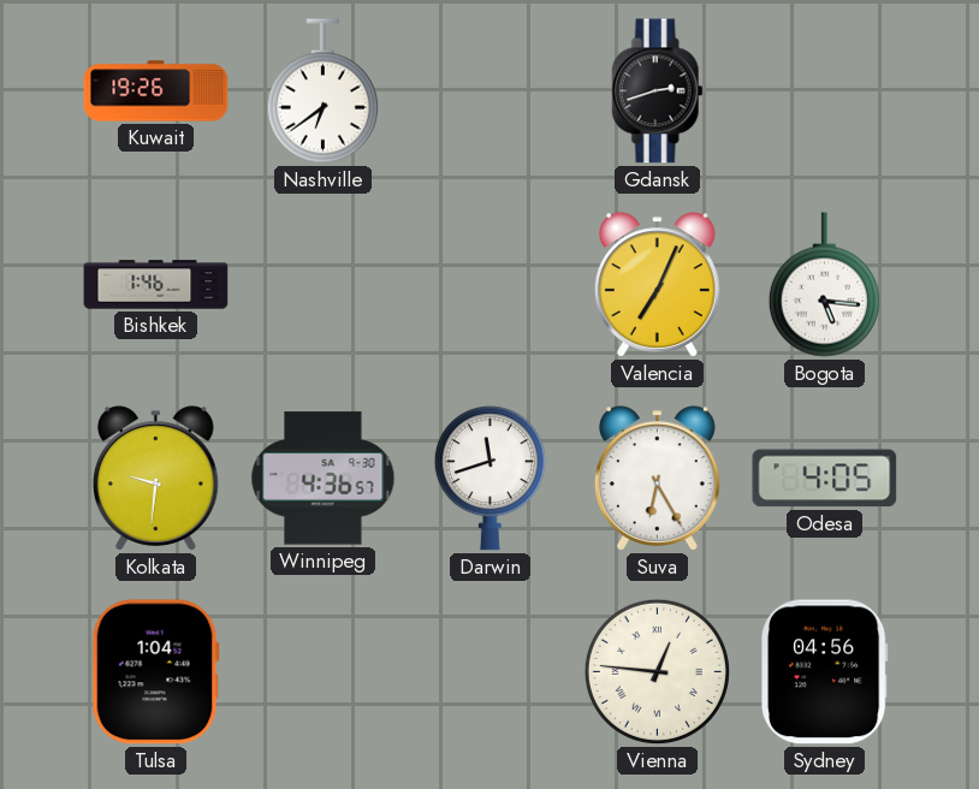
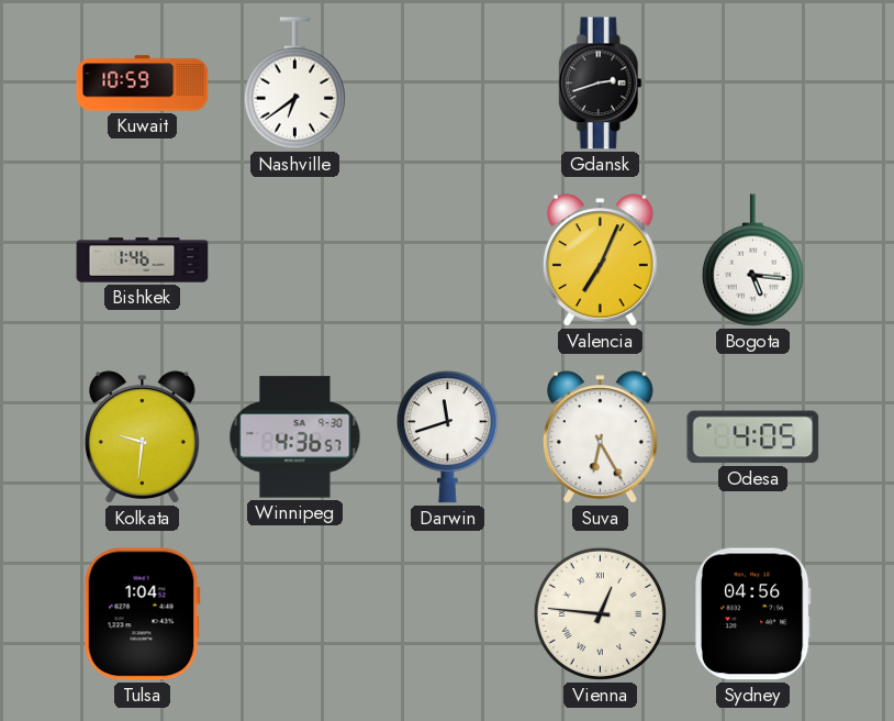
Kuwait: 19:26 -> 10:59 (143, 84)
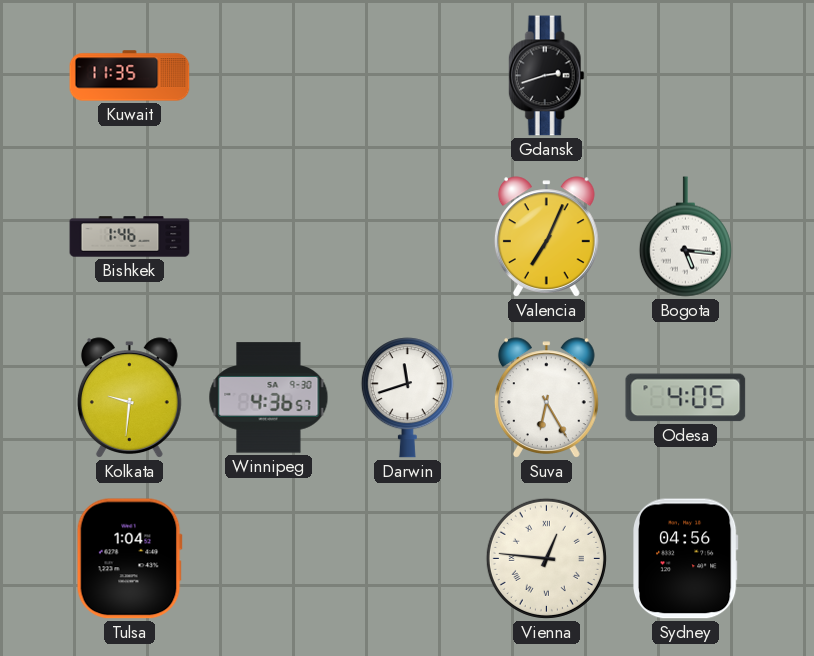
Kuwait: 10:59 -> 11:35 (130, 76)
Nashville: 6:39 -> none (294, 84)
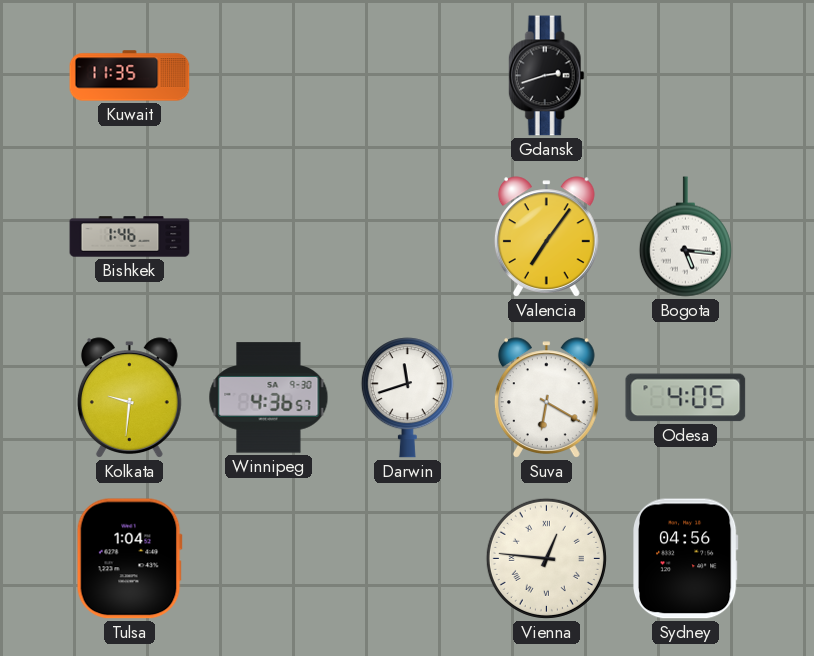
Valencia: 7:04 -> 7:06 (546, 237)
Suva: 6:25 -> 6:20 (546, 398)
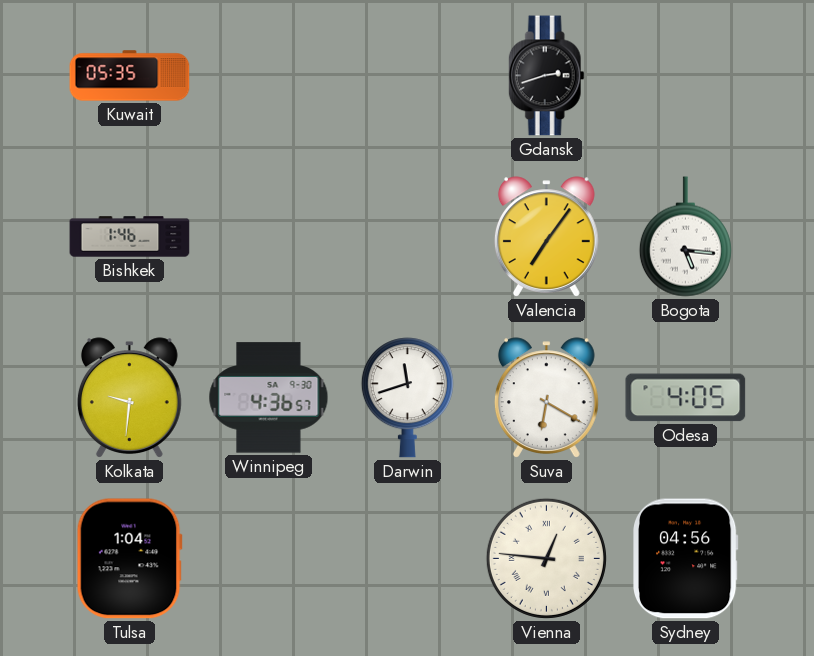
Kuwait: 11:35 -> 05:35 (130, 76)
